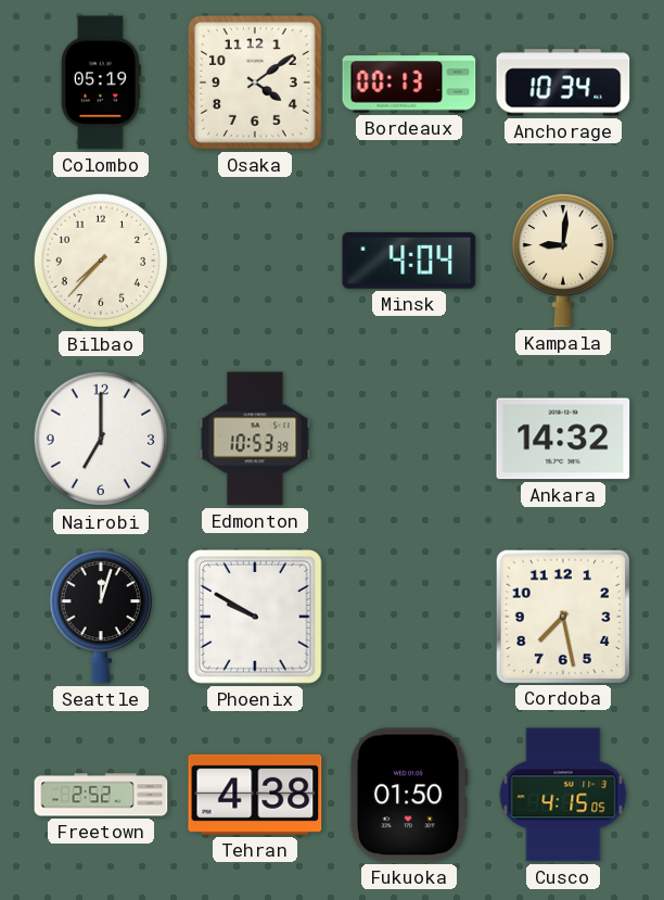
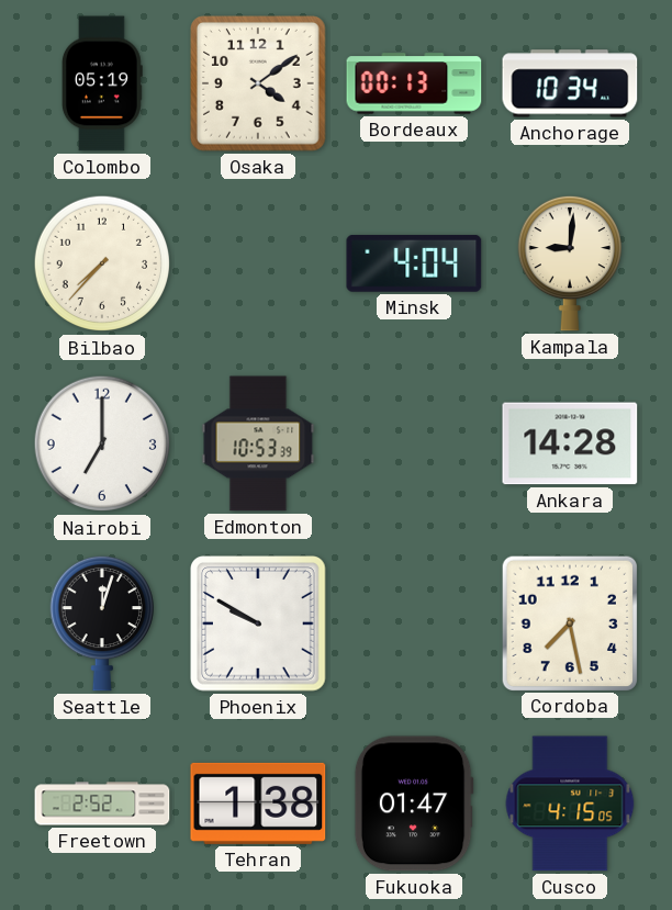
Ankara: 14:32 -> 14:28 (570, 443)
Tehran: 4:38 -> 1:38 (258, 804)
Fukuoka: 01:50 -> 01:47 (414, 804)
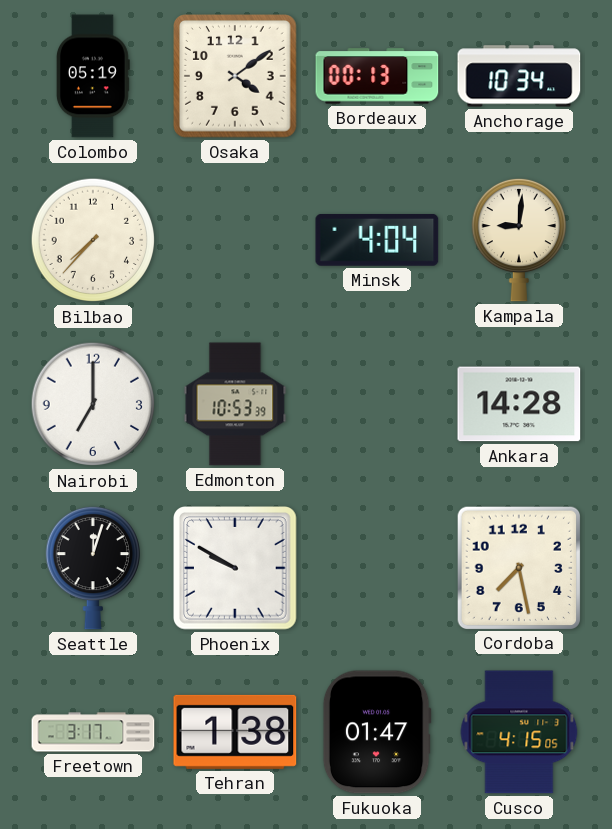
Freetown: 2:52 -> 3:17 (93, 732)
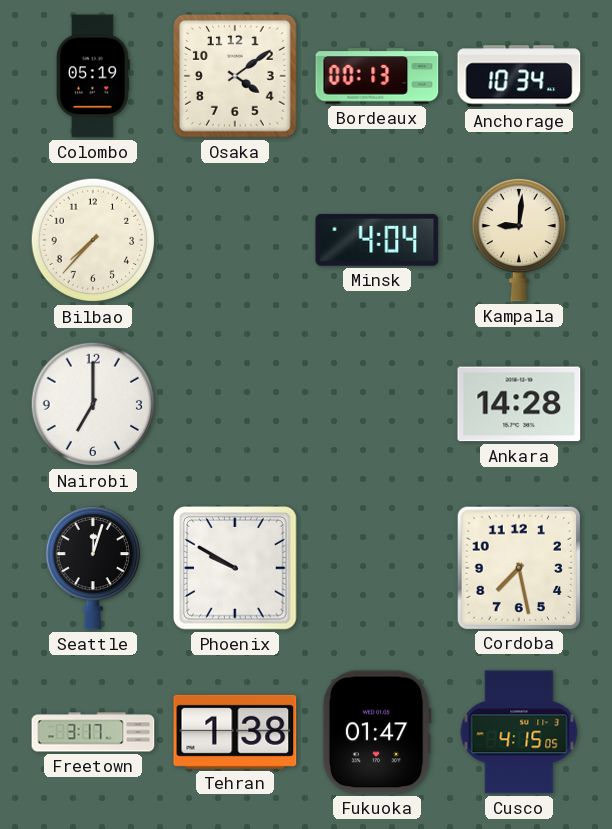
Edmonton: 10:53 -> none (235, 404)
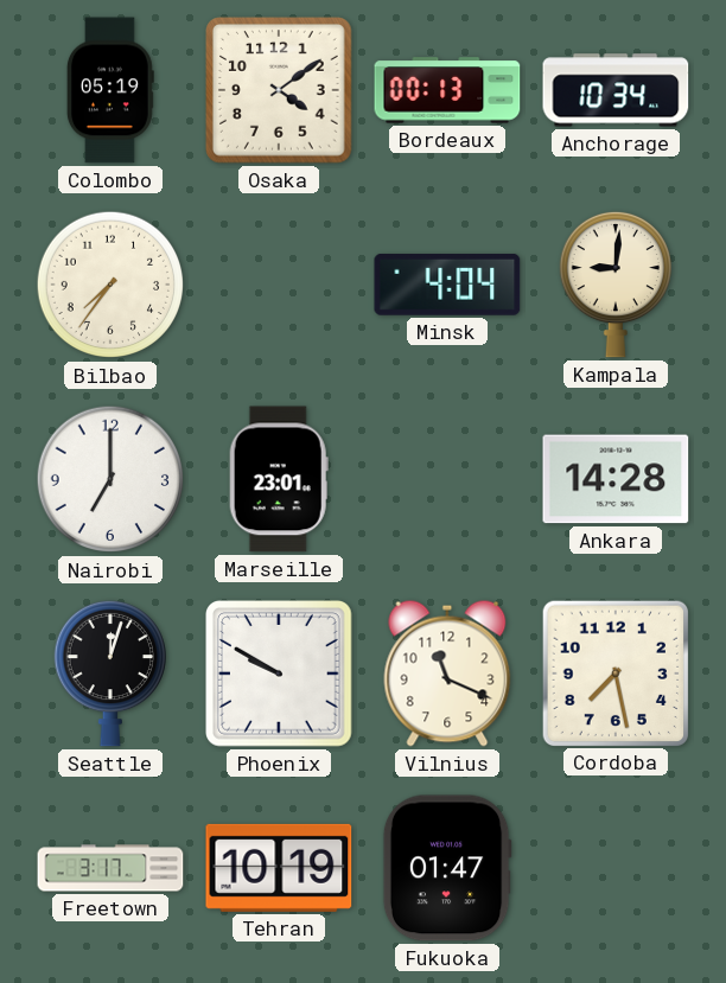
Bilbao: 7:37 -> 7:36 (110, 285)
Marseille: none -> 23:01 (279, 479)
Vilnius: none -> 11:19 (447, 674)
Tehran: 1:38 -> 10:19 (279, 868)
Cusco: 4:15 -> none (519, 732)
